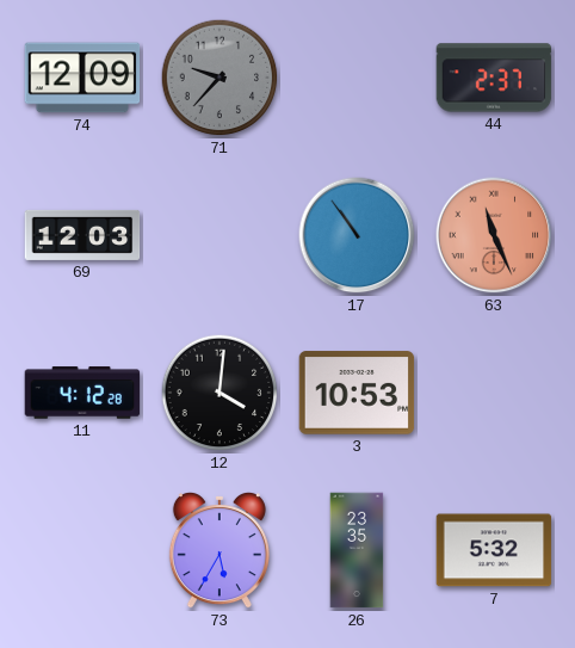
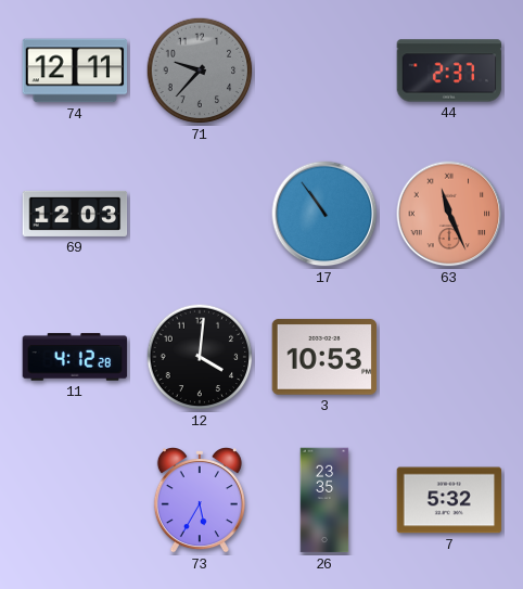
74: 12:09 -> 12:11 (75, 71)
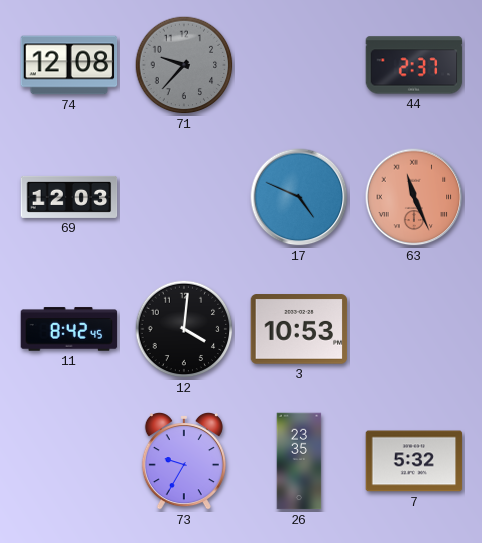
74: 12:11 -> 12:08 (69, 65)
17: 10:54 -> 4:49 (299, 197)
11: 4:12 -> 8:42 (69, 329)
73: 5:35 -> 9:35 (184, 462)
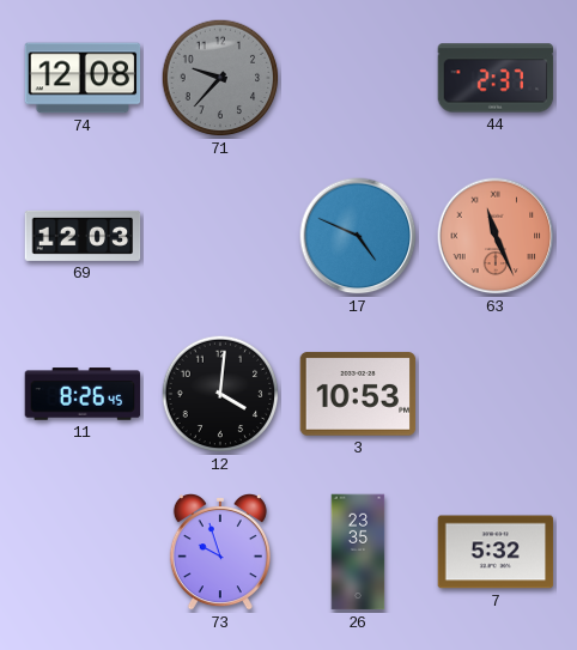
11: 8:42 -> 8:26 (83, 394)
73: 9:35 -> 9:57 (220, 553)
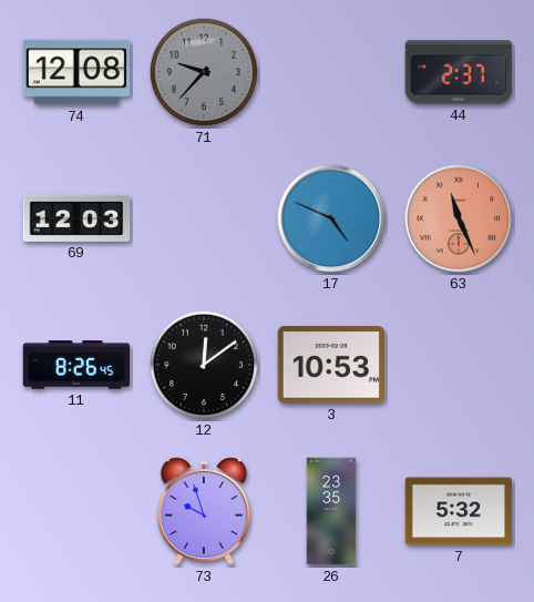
12: 4:01 -> 12:09 (204, 365)
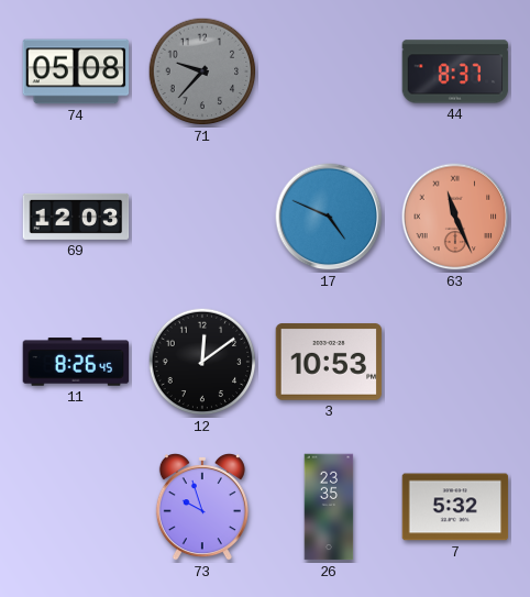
74: 12:08 -> 05:08 (76, 71)
44: 2:37 -> 8:37 (455, 71)
